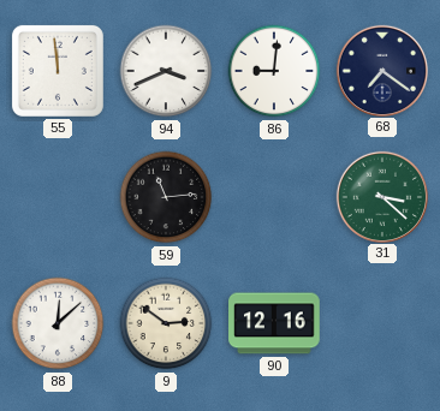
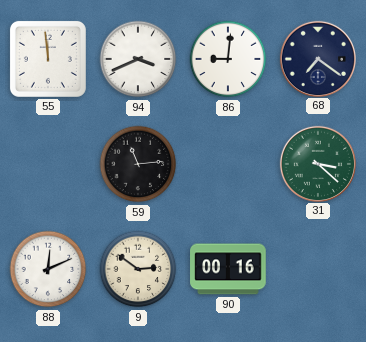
88: 12:08 -> 12:11 (48, 269)
90: 12:16 -> 00:16 (228, 269)
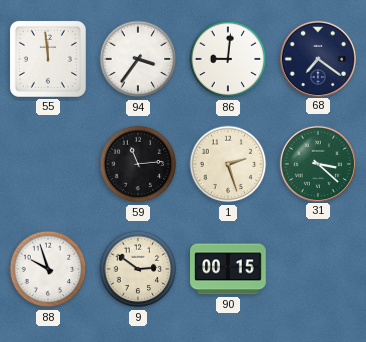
94: 3:41 -> 3:36 (138, 59)
1: none -> 2:27 (228, 164)
88: 12:11 -> 9:57 (48, 269)
90: 00:16 -> 00:15 (228, 269)
